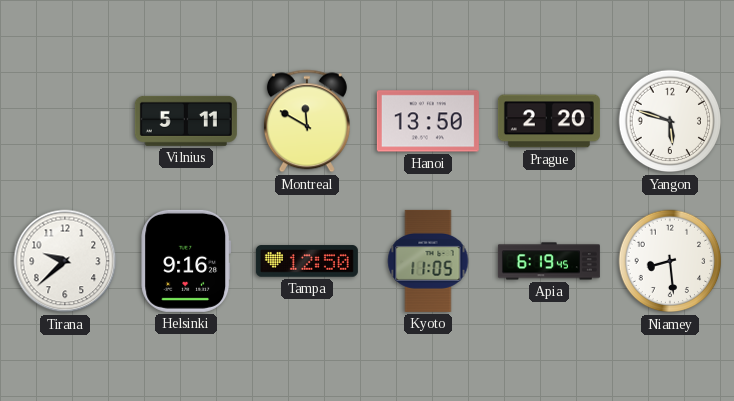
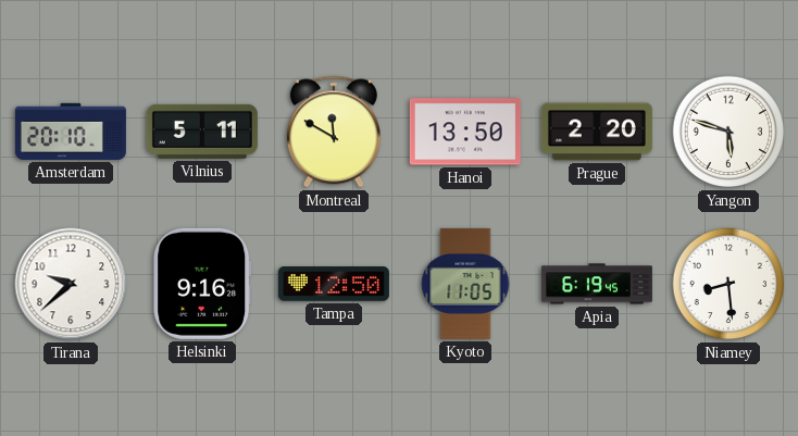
Amsterdam: none -> 20:10 (71, 132)
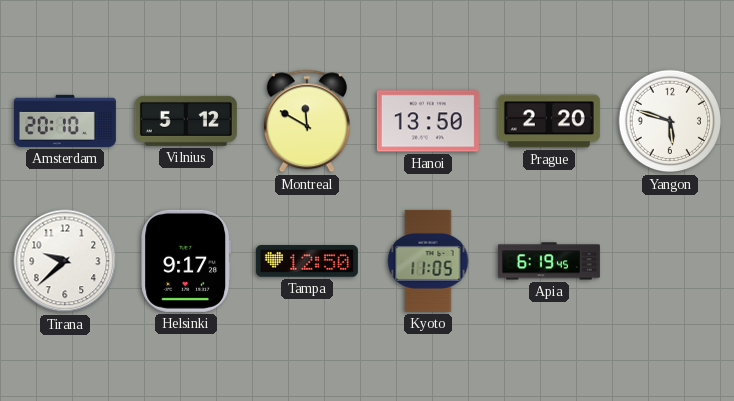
Vilnius: 5:11 -> 5:12 (186, 121)
Helsinki: 9:16 -> 9:17 (186, 261)
Niamey: 8:29 -> none (728, 284)
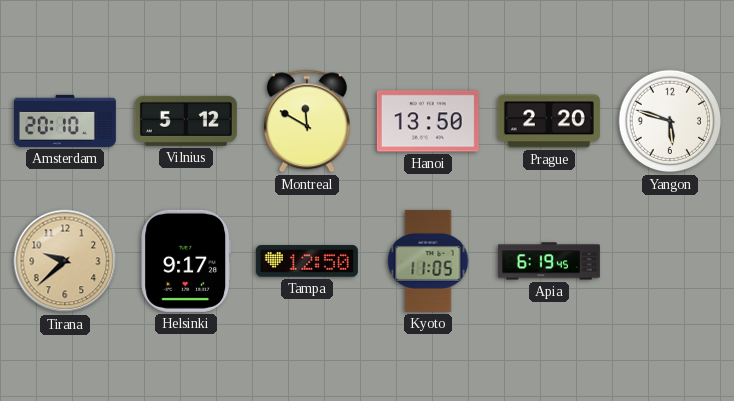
Tirana dial: white -> champagne (65, 261)
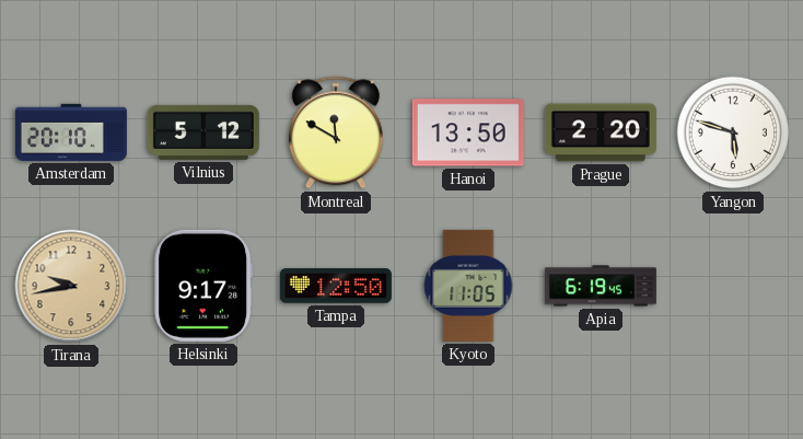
Tirana: 9:38 -> 9:43 (71, 286)
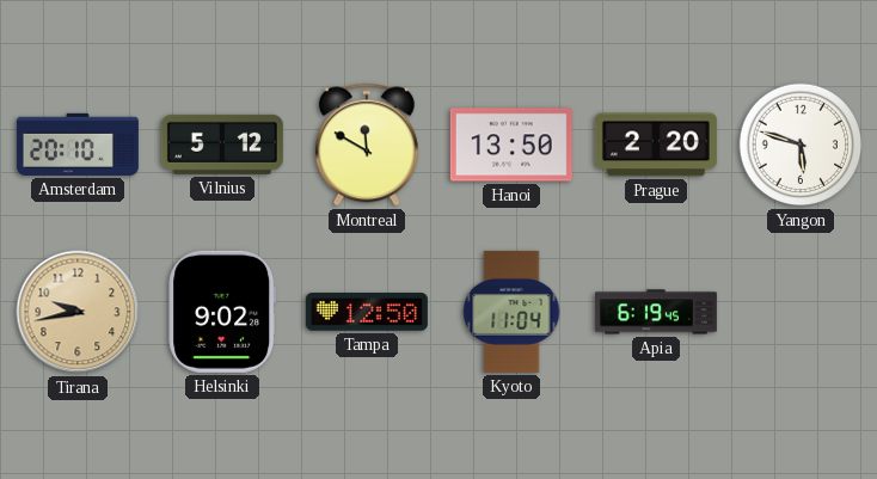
Helsinki: 9:17 -> 9:02 (222, 312)
Kyoto: 11:05 -> 11:04 (511, 312)
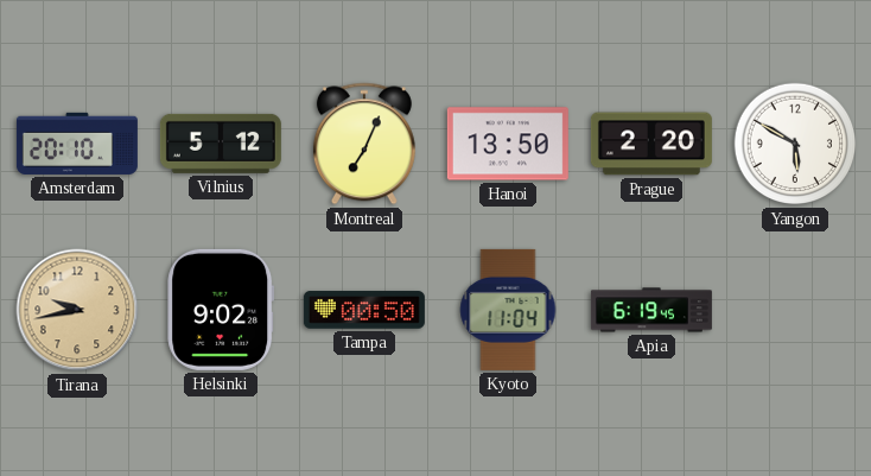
Montreal: 11:50 -> 7:04 (364, 144)
Yangon: 5:48 -> 5:50 (795, 144)
Tampa: 12:50 -> 00:50 (364, 310)
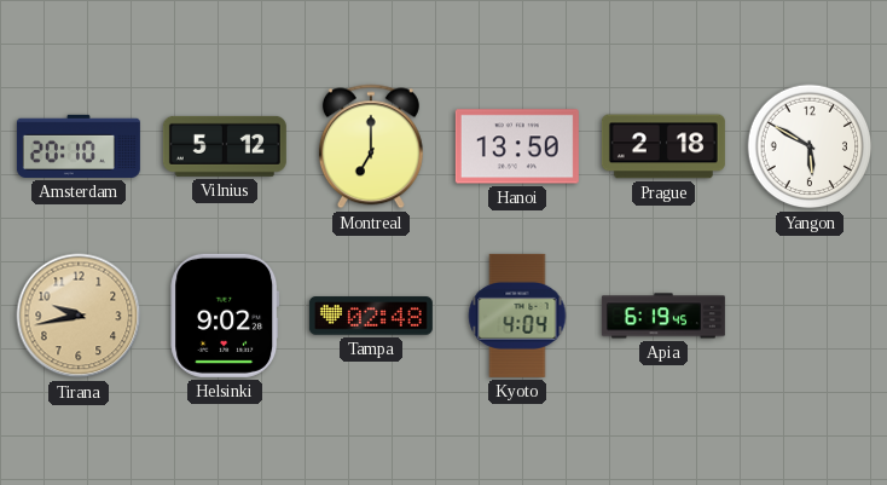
Montreal: 7:04 -> 7:00 (371, 146)
Prague: 2:20 -> 2:18 (663, 146)
Tampa: 00:50 -> 02:48 (371, 316)
Kyoto: 11:04 -> 4:04 (517, 316)
